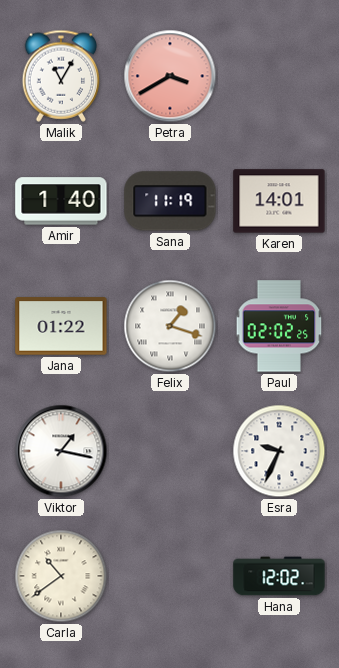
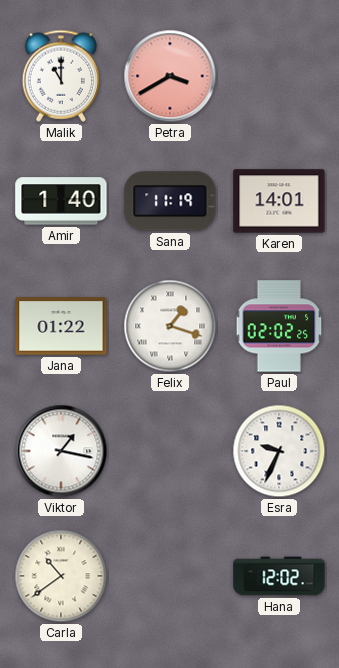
Malik: 11:05 -> 11:00 (61, 76)
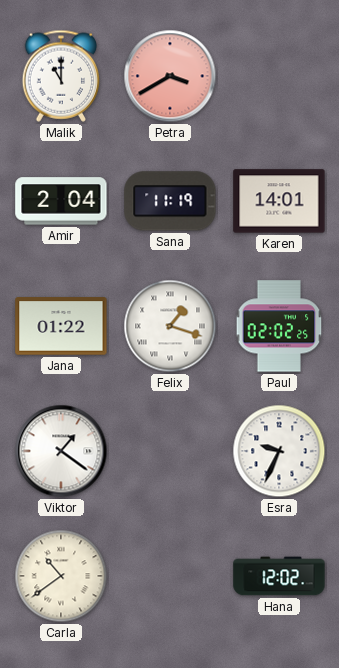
Amir: 1:40 -> 2:04 (61, 201)
Viktor: 1:17 -> 1:21 (61, 451)
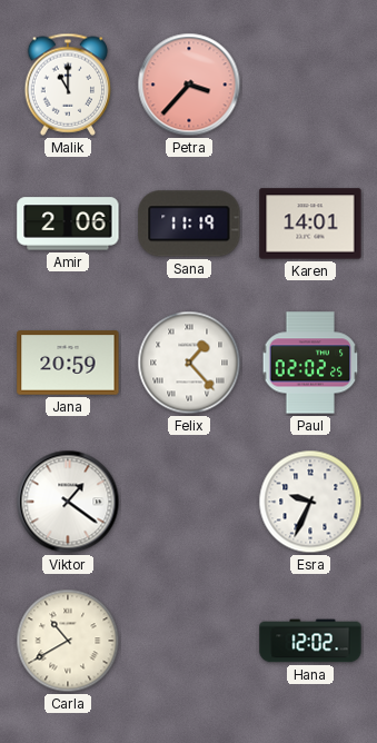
Petra: 3:40 -> 3:37 (189, 85)
Amir: 2:04 -> 2:06 (68, 224)
Jana: 01:22 -> 20:59 (68, 363)
Felix: 1:18 -> 1:23 (189, 363)
Carla: 10:39 -> 10:40 (68, 641)
